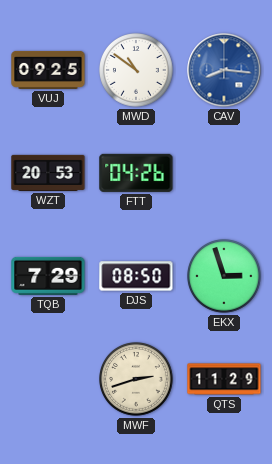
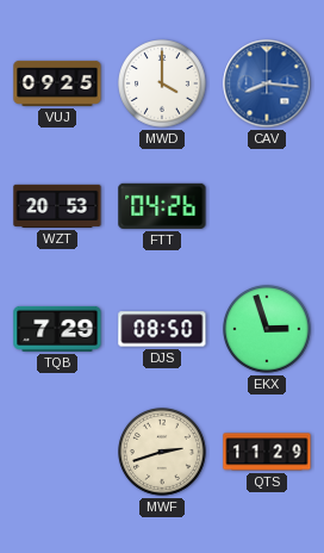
MWD: 10:51 -> 4:00 (163, 85)
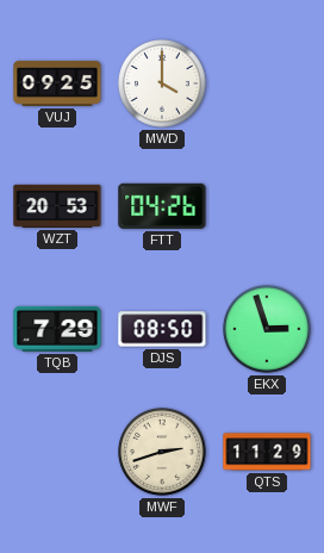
CAV: 8:16 -> none (267, 83)
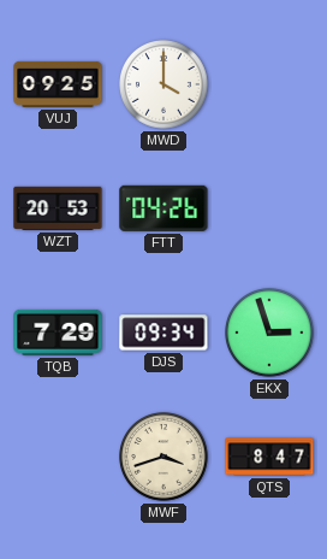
DJS: 08:50 -> 09:34 (163, 333)
MWF: 2:42 -> 3:42 (165, 458)
QTS: 11:29 -> 8:47 (269, 457)
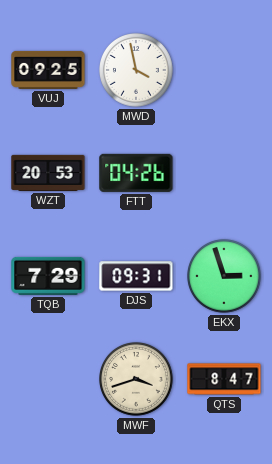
MWD: 4:00 -> 3:58 (137, 71)
DJS: 09:34 -> 09:31 (136, 276)
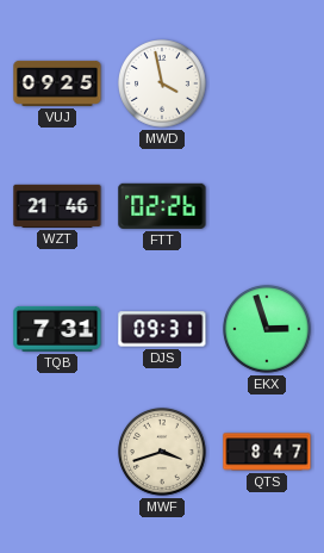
WZT: 20:53 -> 21:46 (57, 206)
FTT: 04:26 -> 02:26 (162, 206)
TQB: 7:29 -> 7:31 (57, 329)
